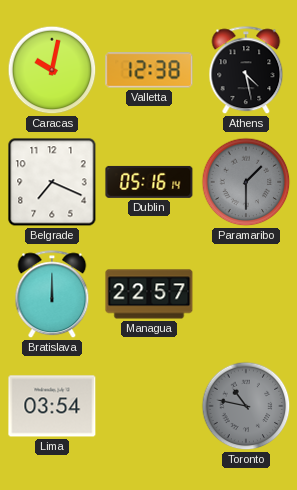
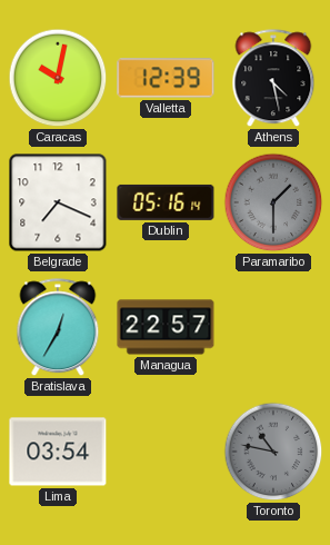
Valletta: 12:38 -> 12:39 (166, 78)
Bratislava: 12:00 -> 12:35 (58, 328)
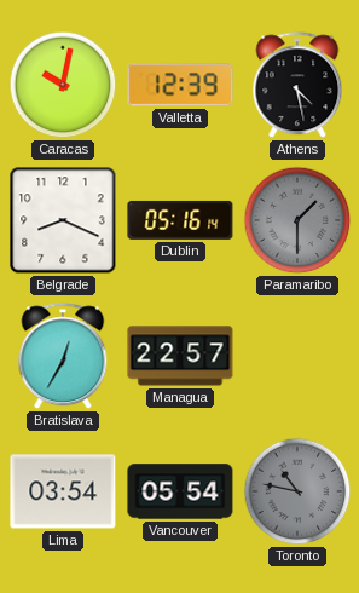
Belgrade: 7:19 -> 8:19 (63, 220)
Vancouver: none -> 05:54 (180, 491)
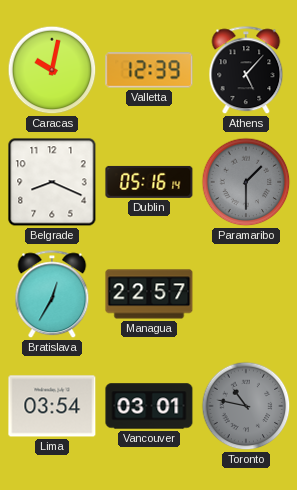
Athens: 4:28 -> 5:07 (246, 71)
Vancouver: 05:54 -> 03:01 (149, 406)
